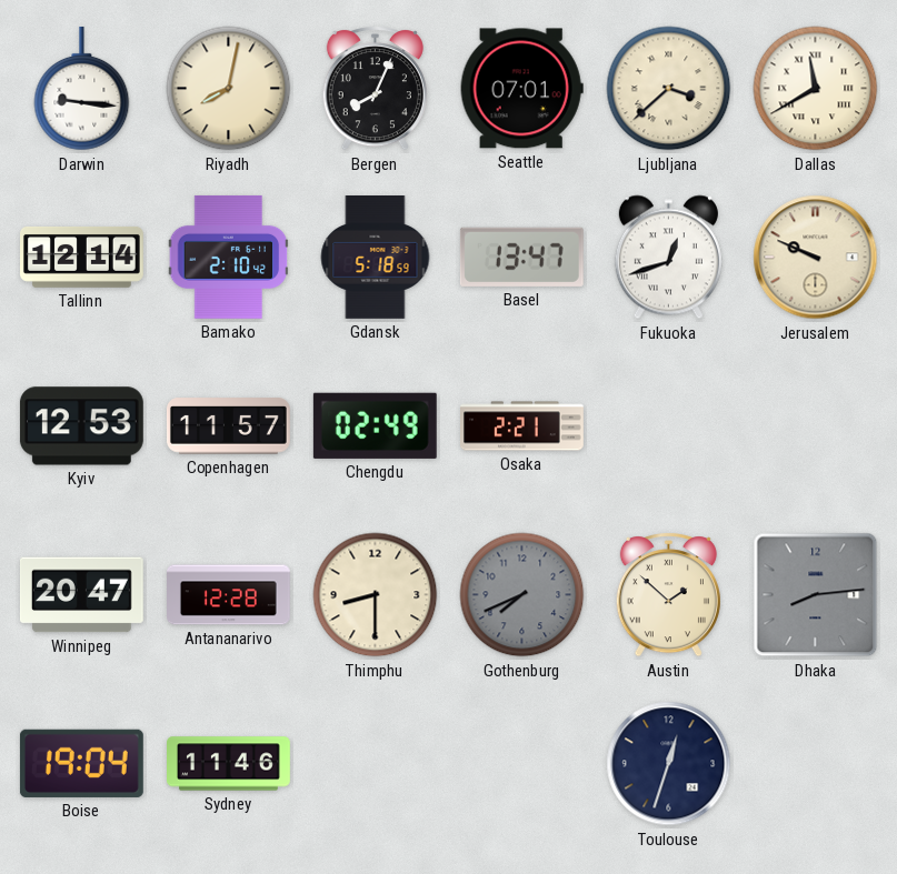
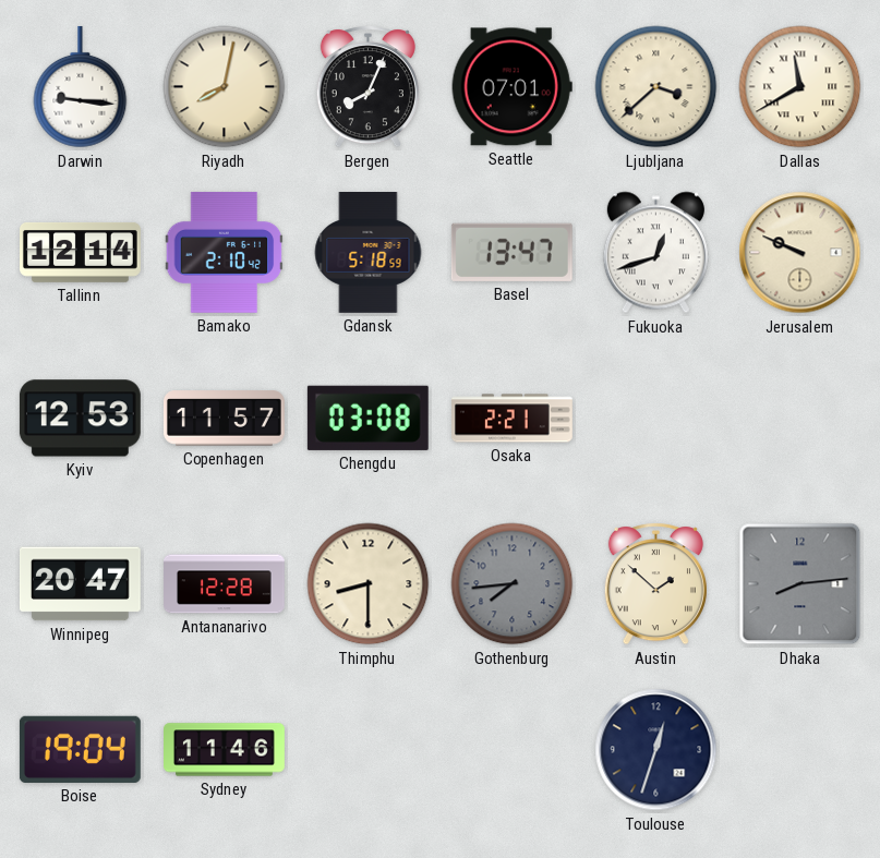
Chengdu: 02:49 -> 03:08 (367, 418)
Gothenburg: 7:41 -> 7:44 (513, 584)
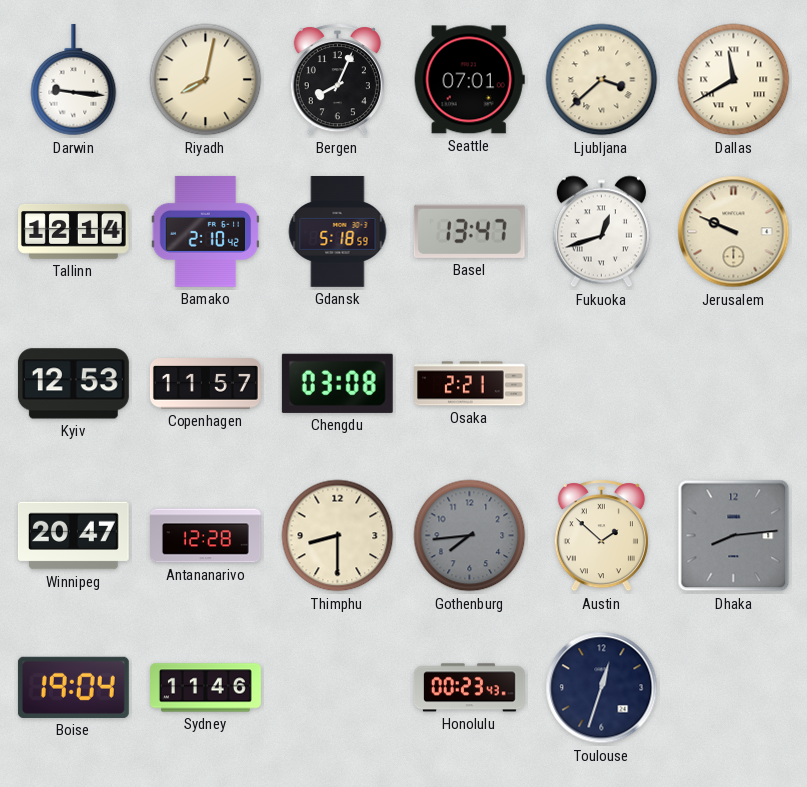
Honolulu: none -> 00:23 (469, 688)
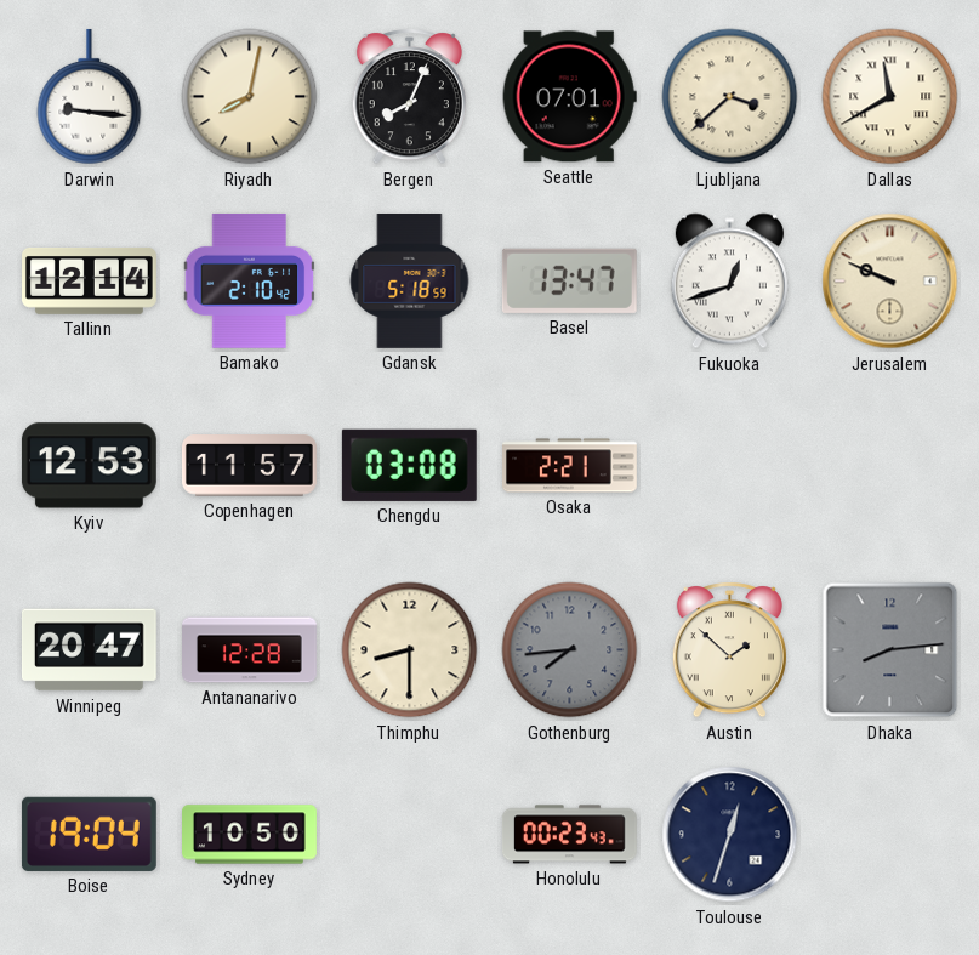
Sydney: 11:46 -> 10:50 (250, 835)
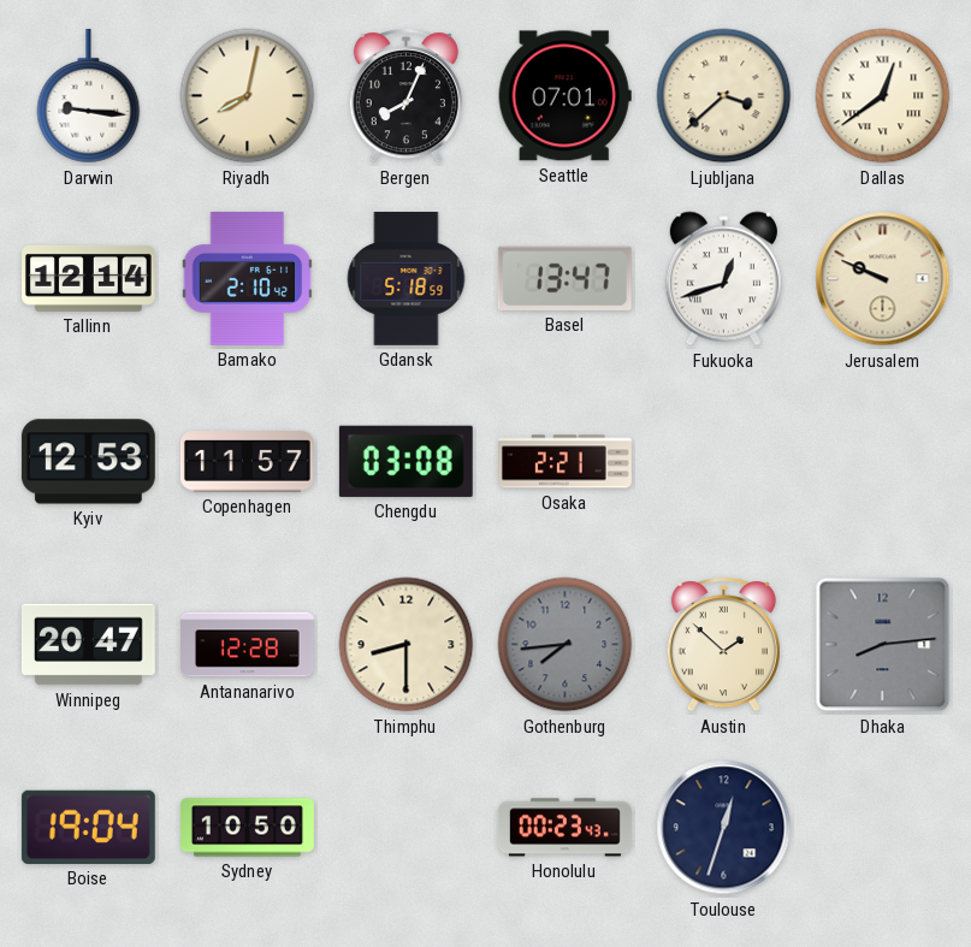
Dallas: 11:40 -> 12:39 (883, 96)
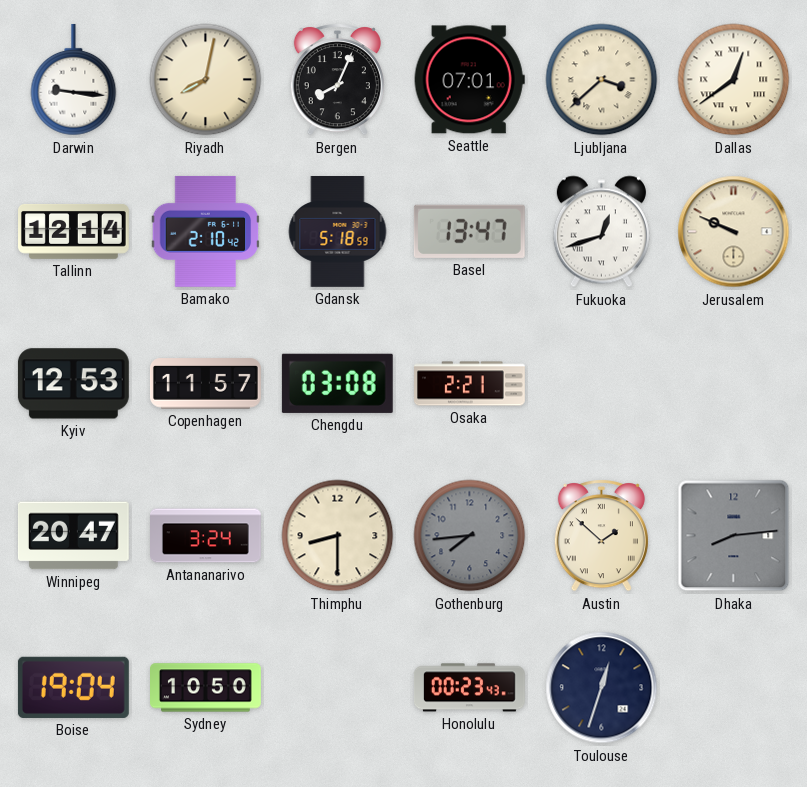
Antananarivo: 12:28 -> 3:24 (206, 536)
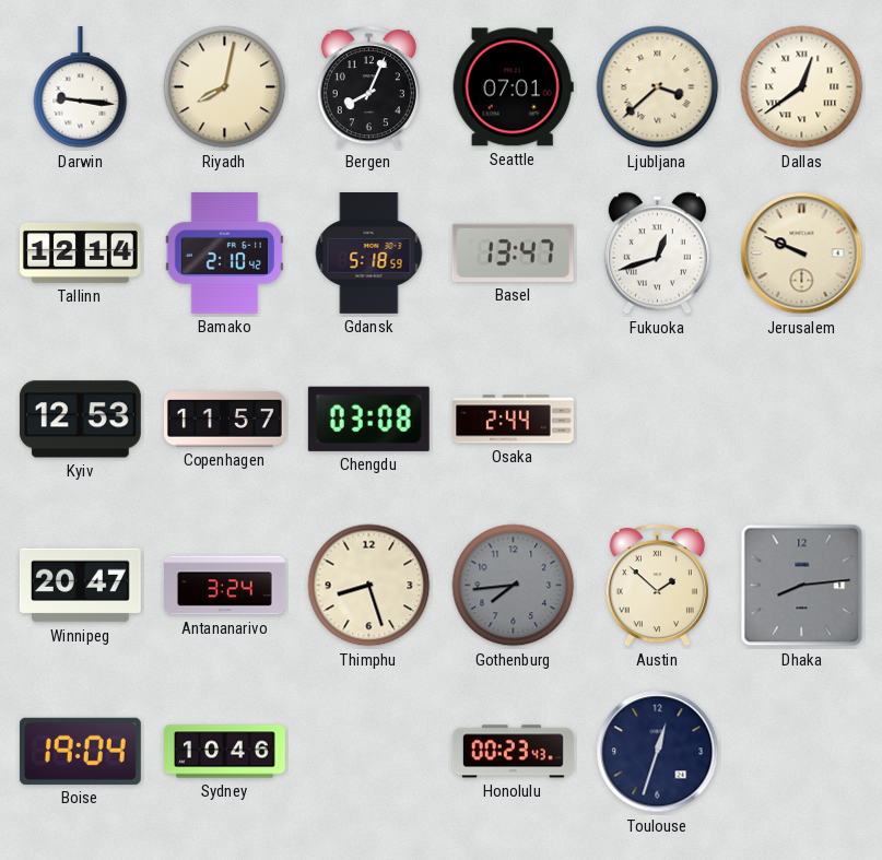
Osaka: 2:21 -> 2:44 (514, 420)
Thimphu: 8:30 -> 8:27 (369, 586)
Sydney: 10:50 -> 10:46 (225, 752)
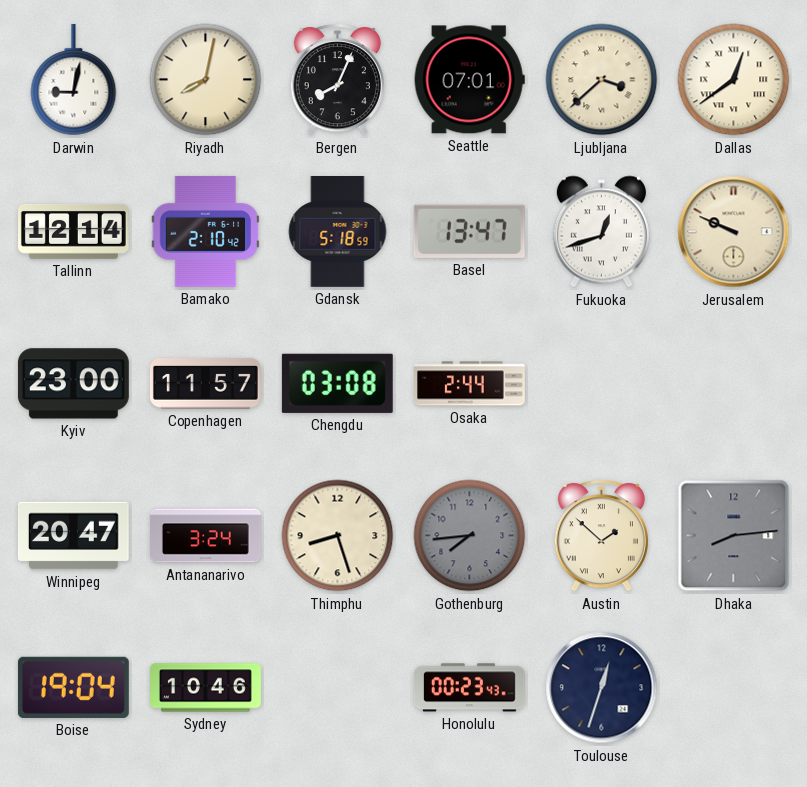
Darwin: 9:16 -> 9:02 (74, 80)
Kyiv: 12:53 -> 23:00 (73, 384)
